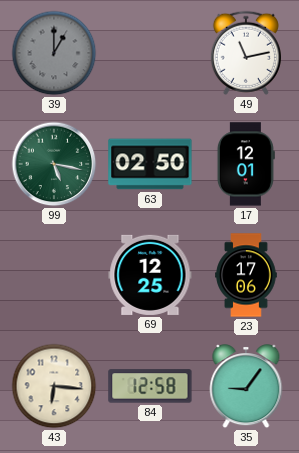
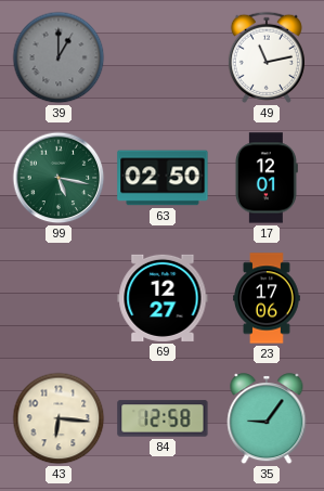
69: 12:25 -> 12:27 (163, 298)
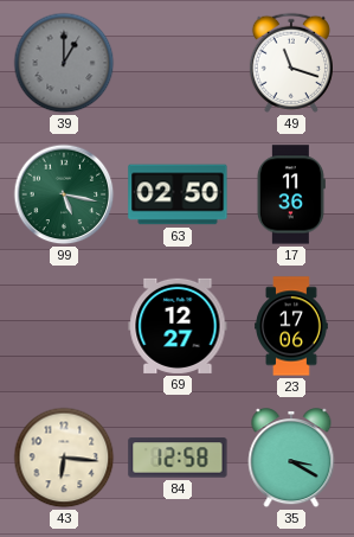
49: 11:13 -> 11:18 (291, 63)
17: 12:01 -> 11:36 (290, 194)
35: 9:06 -> 3:20 (291, 459)
